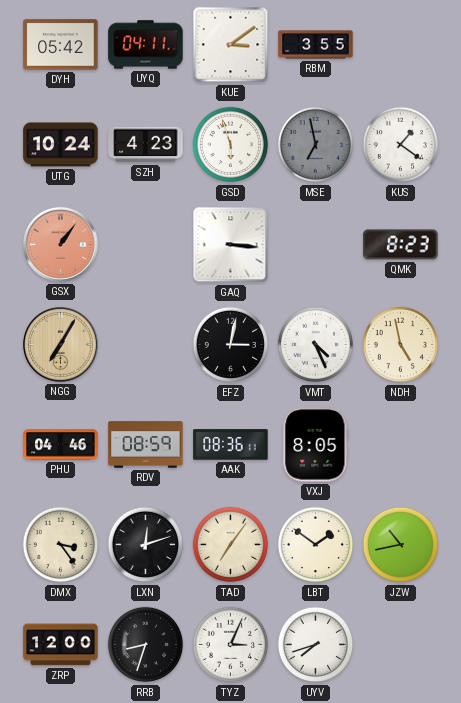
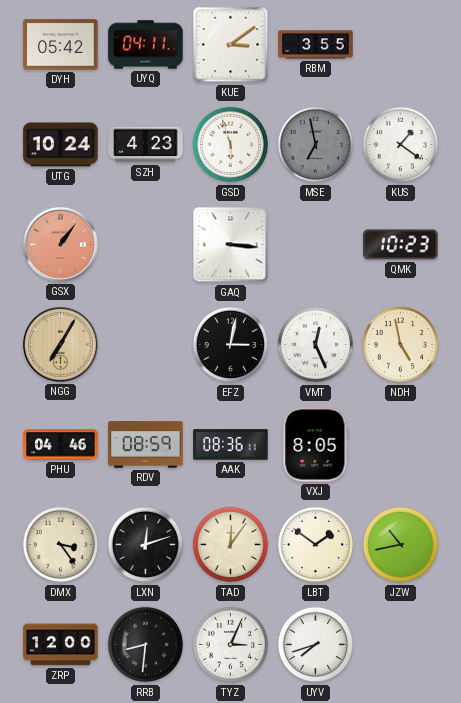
QMK: 8:23 -> 10:23 (401, 245)
VMT: 4:26 -> 12:26 (316, 345)
TAD: 7:06 -> 12:06 (231, 545)
RRB: 8:33 -> 8:31 (146, 645)
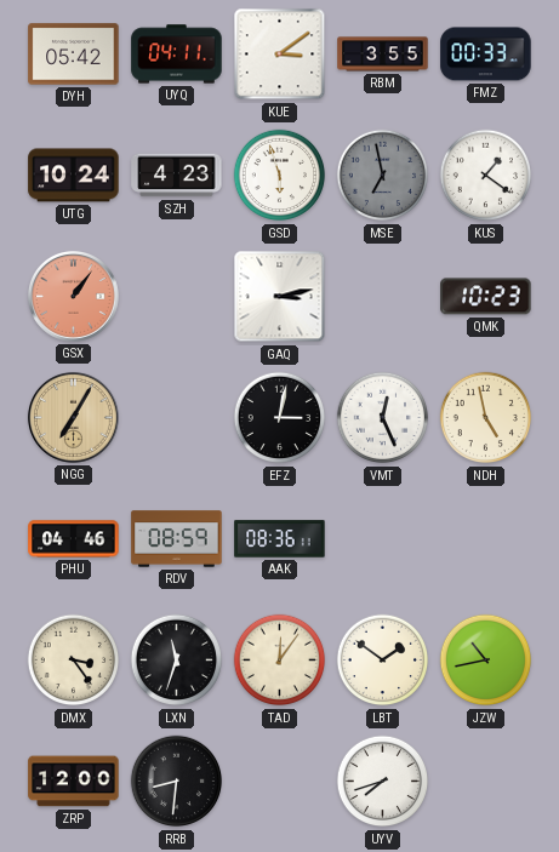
FMZ: none -> 00:33 (486, 55)
GAQ: 3:16 -> 3:13 (280, 297)
VXJ: 8:05 -> none (316, 445)
LXN: 12:12 -> 11:33 (177, 661)
TYZ: 3:04 -> none (231, 645)
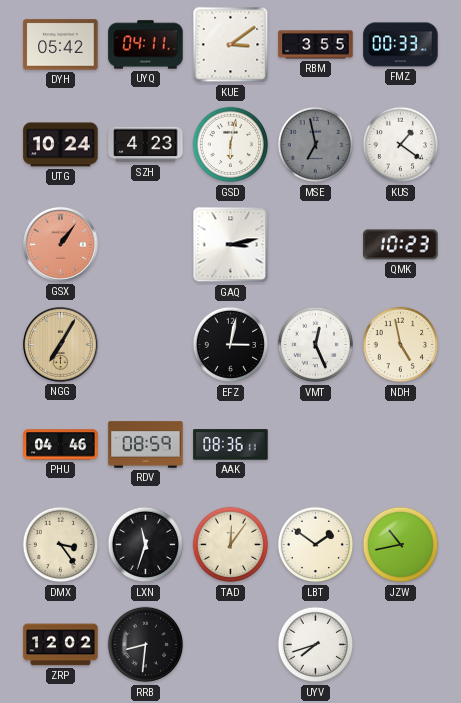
GSD: 5:57 -> 6:02 (231, 145)
ZRP: 12:00 -> 12:02 (61, 645)
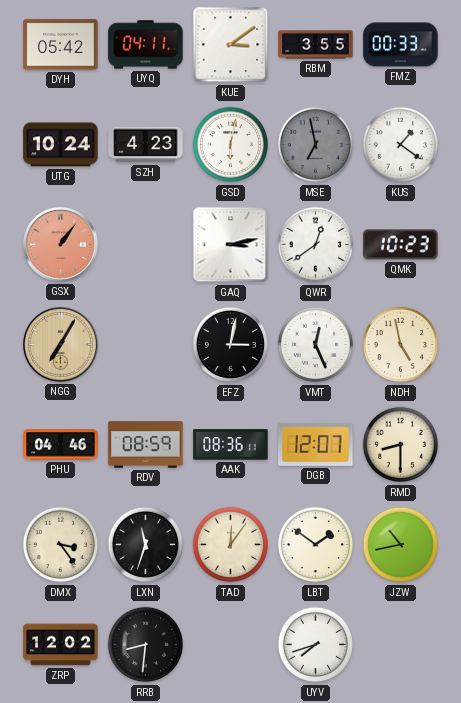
QWR: none -> 12:39 (316, 245)
DGB: none -> 12:07 (316, 444)
RMD: none -> 8:30 (401, 445)
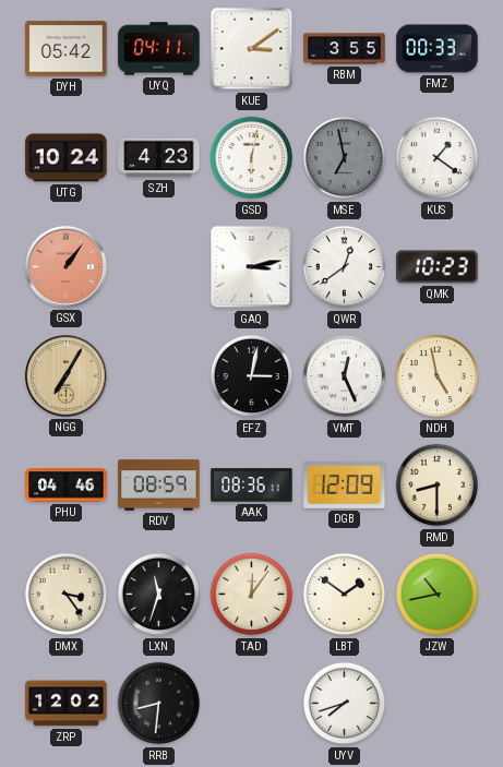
DGB: 12:07 -> 12:09 (345, 484)
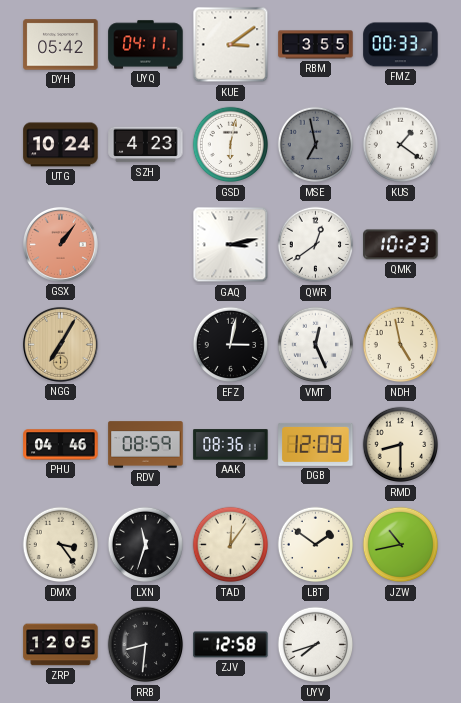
ZRP: 12:02 -> 12:05 (61, 645)
ZJV: none -> 12:58 (231, 645)
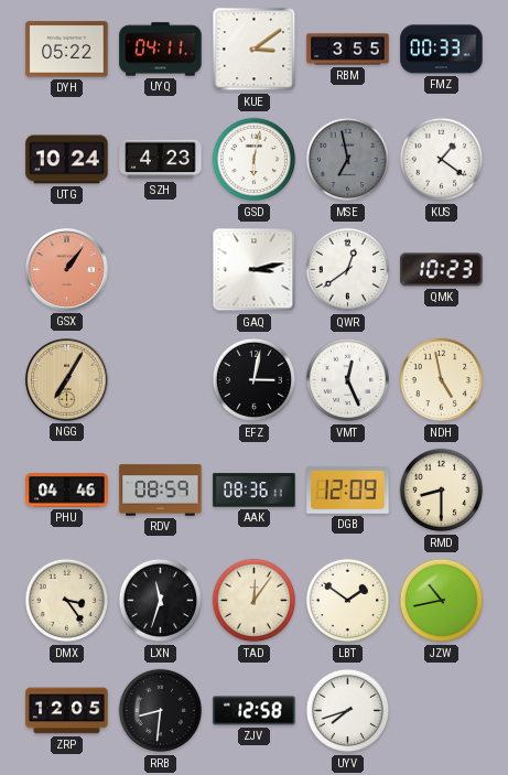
DYH: 05:42 -> 05:22 (67, 50)
